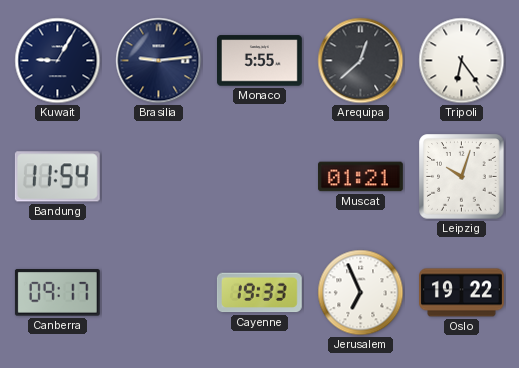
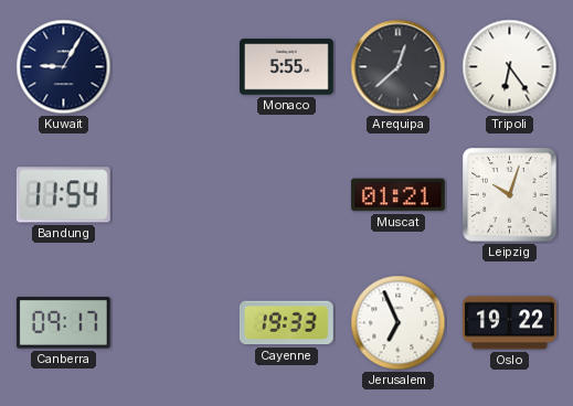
Brasilia: 9:14 -> none (159, 61)
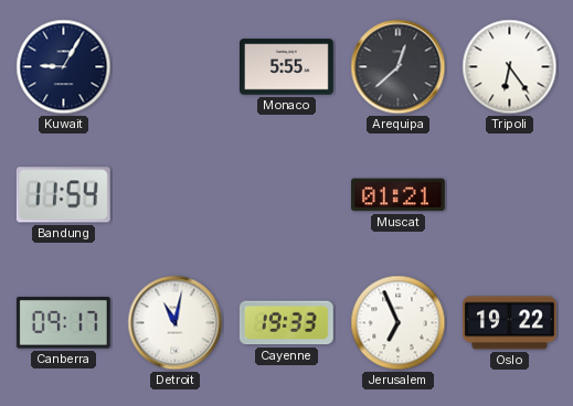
Leipzig: 10:03 -> none (510, 195)
Detroit: none -> 11:02 (176, 323)
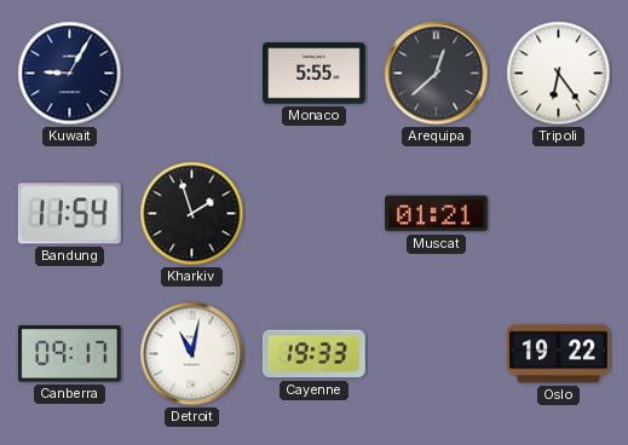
Kharkiv: none -> 1:57 (192, 214)
Jerusalem: 6:56 -> none (399, 323)
